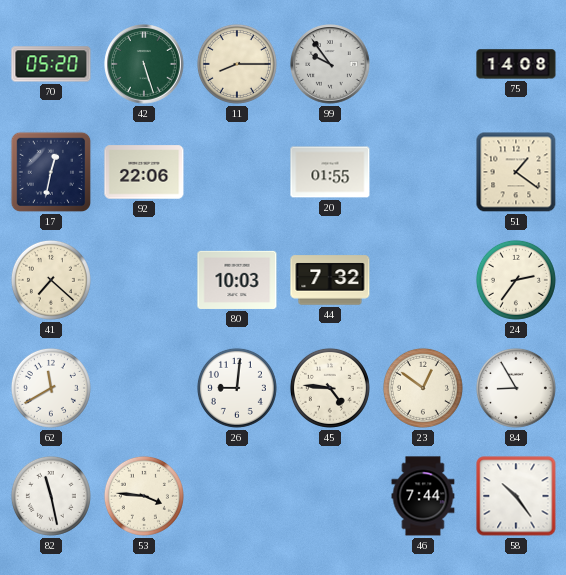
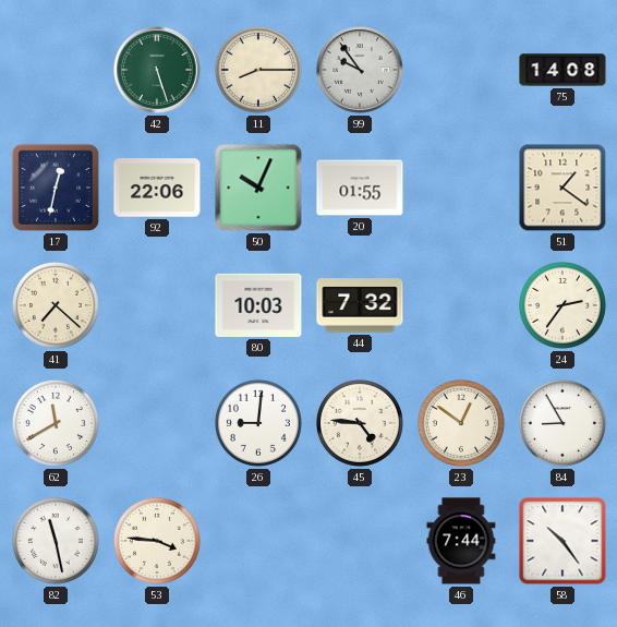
70: 05:20 -> none (51, 64)
50: none -> 10:04 (258, 188)
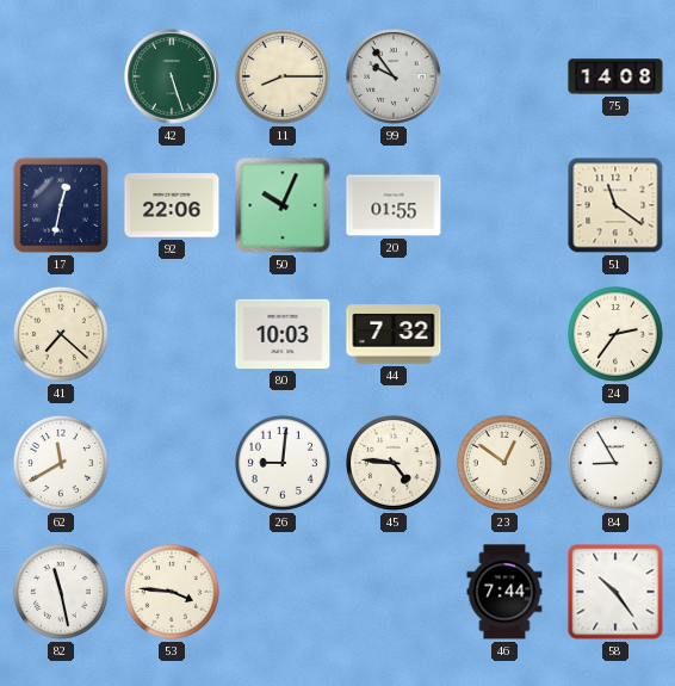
51: 1:21 -> 11:21 (615, 205)
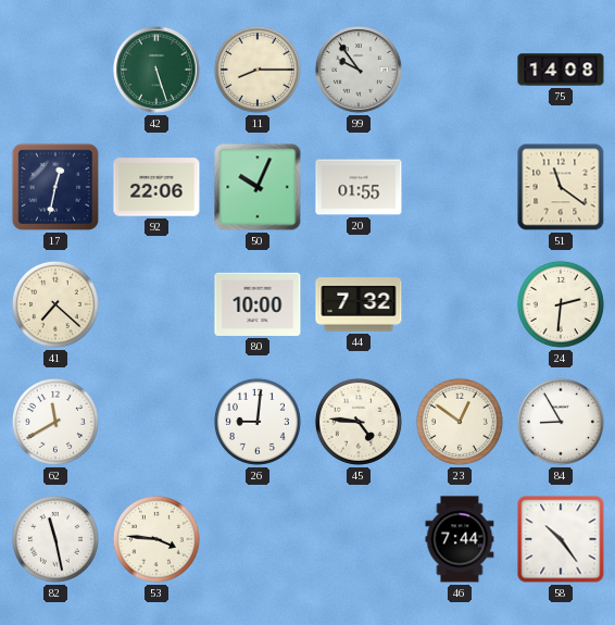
80: 10:03 -> 10:00 (258, 304)
24: 2:36 -> 2:31 (561, 304)
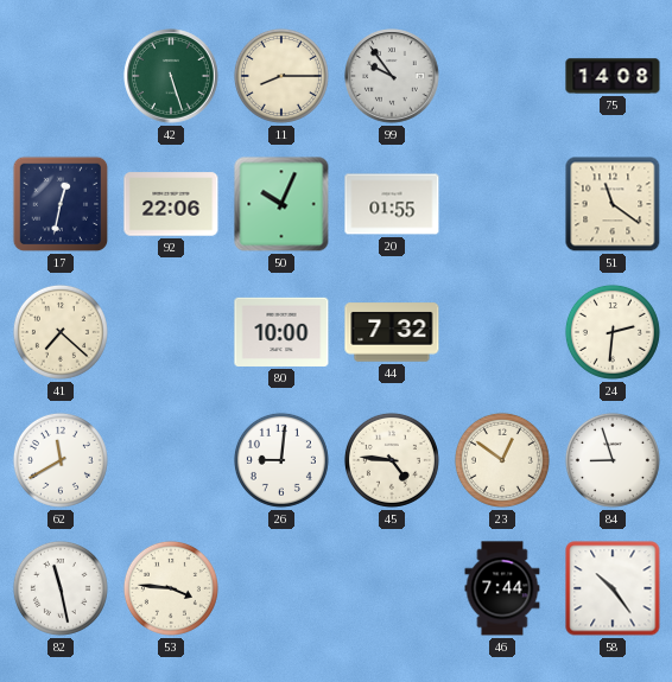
84: 8:55 -> 8:57 (613, 460)
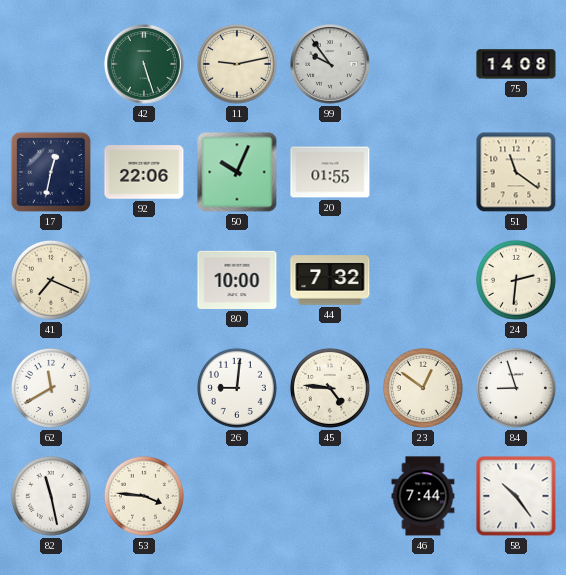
11: 8:15 -> 9:13 (237, 64)
41: 7:22 -> 7:19 (51, 280)
